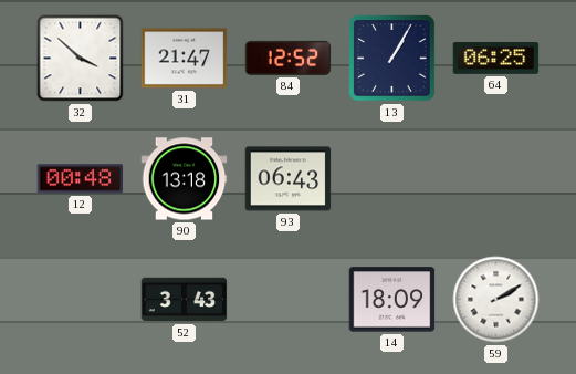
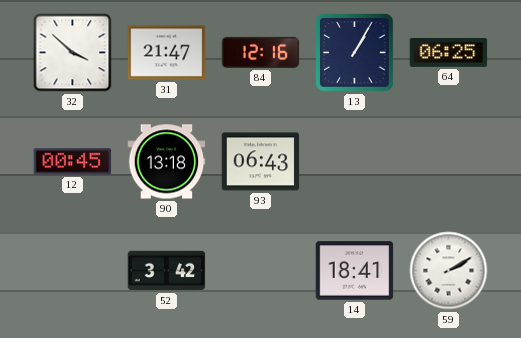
84: 12:52 -> 12:16 (261, 52)
12: 00:48 -> 00:45 (73, 162)
52: 3:43 -> 3:42 (167, 271)
14: 18:09 -> 18:41 (355, 271)
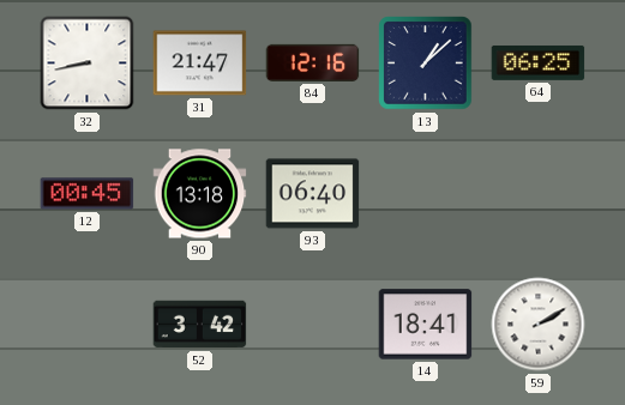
32: 3:52 -> 8:43 (88, 64)
13: 1:05 -> 1:08 (426, 64)
93: 06:43 -> 06:40 (313, 194)
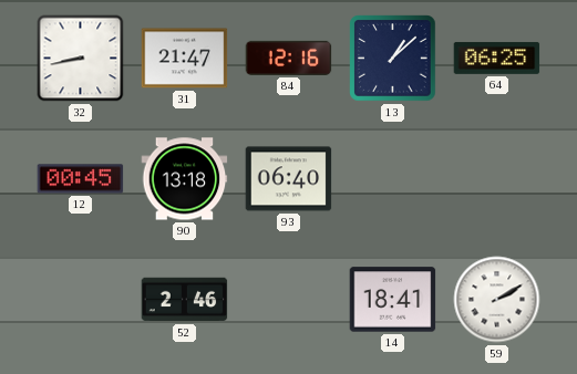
52: 3:42 -> 2:46 (185, 300)
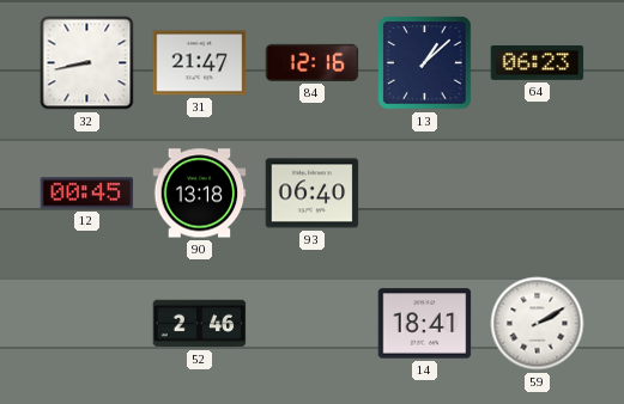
64: 06:25 -> 06:23 (538, 62)
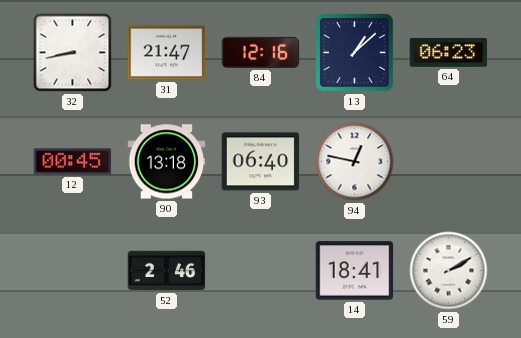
94: none -> 12:47 (355, 162)
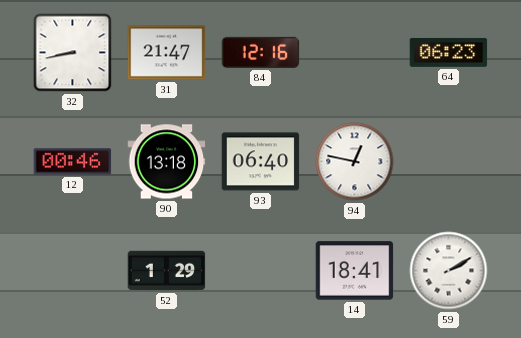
13: 1:08 -> none (355, 53)
12: 00:45 -> 00:46 (73, 162)
52: 2:46 -> 1:29 (167, 271)
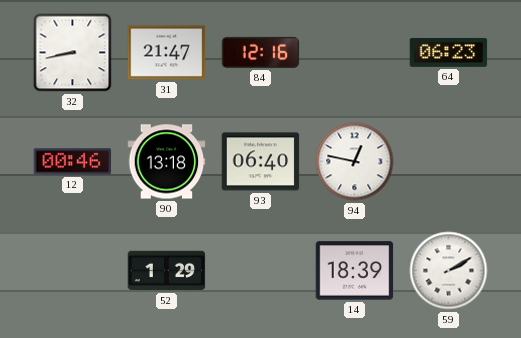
14: 18:41 -> 18:39 (355, 271)
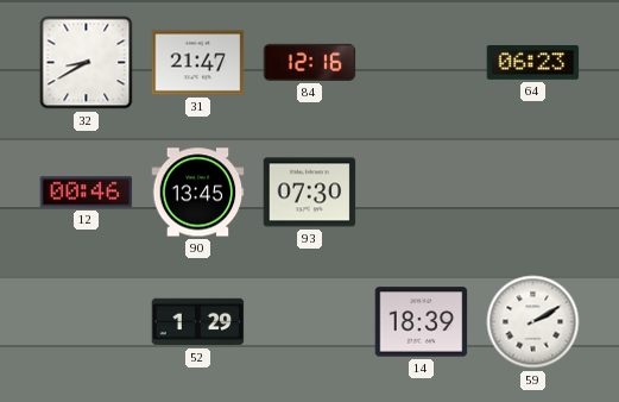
32: 8:43 -> 8:40 (87, 63)
90: 13:18 -> 13:45 (198, 193)
93: 06:40 -> 07:30 (310, 193)
94: 12:47 -> none (355, 162)
